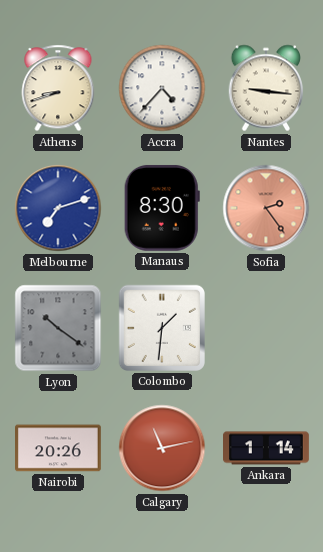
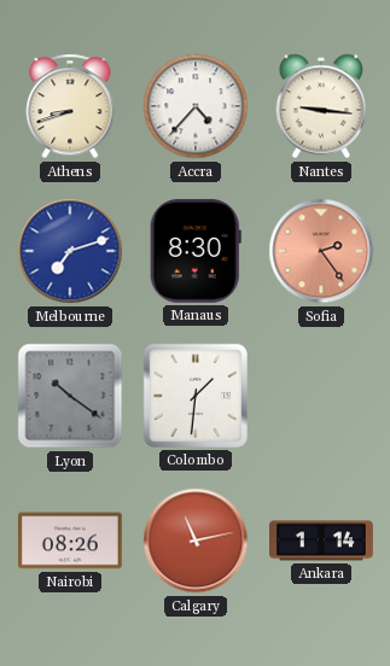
Nairobi: 20:26 -> 08:26 (71, 541)
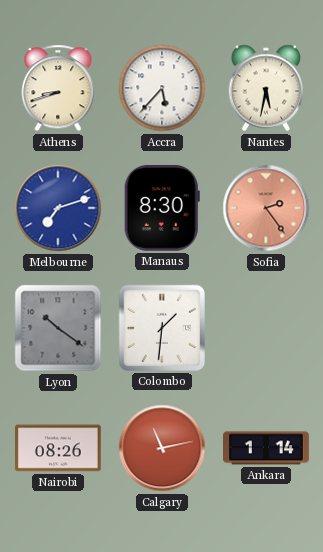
Accra: 4:37 -> 5:37 (162, 88)
Nantes: 9:16 -> 5:32 (266, 88)
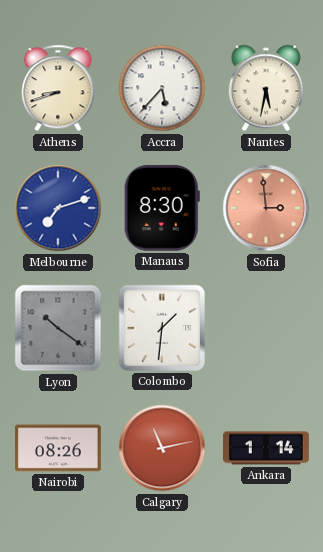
Sofia: 2:24 -> 2:59 (266, 208)
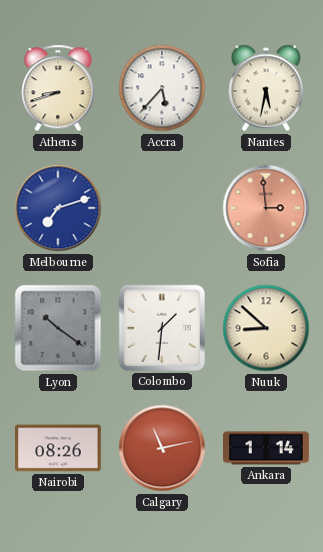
Manaus: 8:30 -> none (162, 208)
Nuuk: none -> 8:52 (266, 328)
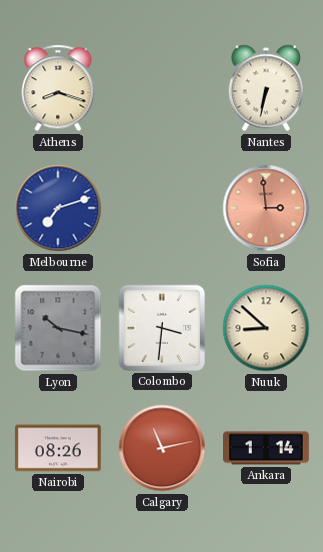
Athens: 8:42 -> 8:18 (58, 88)
Accra: 5:37 -> none (162, 88)
Nantes: 5:32 -> 6:32 (266, 88)
Lyon: 10:21 -> 10:17 (58, 328)
Colombo: 1:31 -> 3:31 (162, 328)
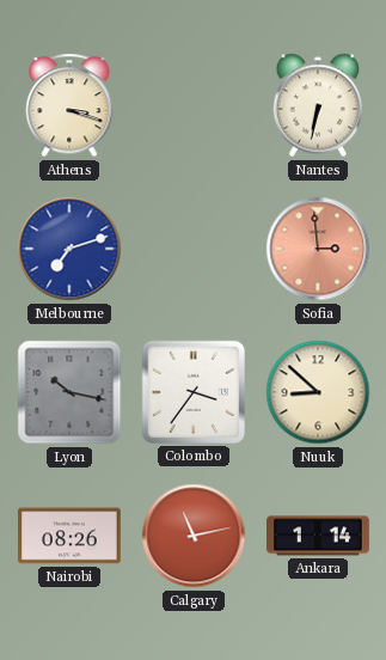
Athens: 8:18 -> 3:18 (69, 105)
Colombo: 3:31 -> 3:36 (194, 392)
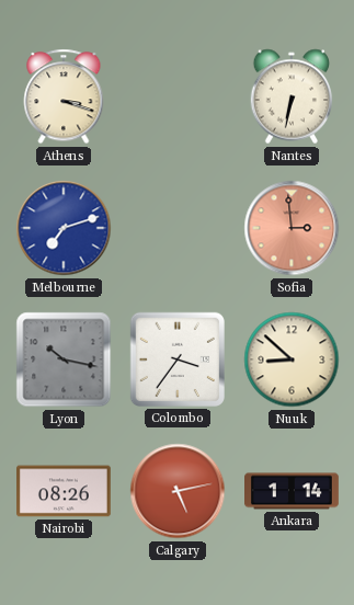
Calgary: 11:13 -> 5:13 (178, 491)
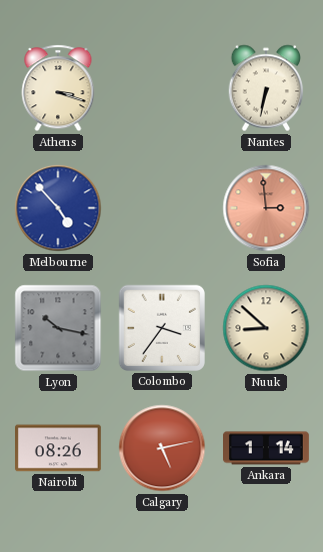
Melbourne: 7:12 -> 4:53 (58, 208)
